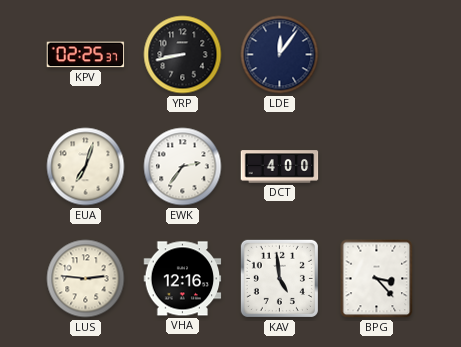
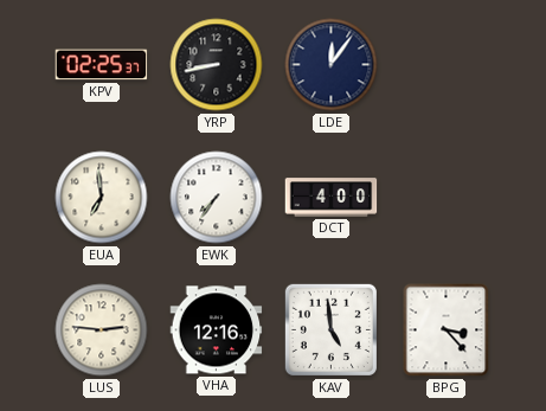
EUA: 7:03 -> 6:59 (102, 198)
EWK: 2:36 -> 7:36 (217, 198)
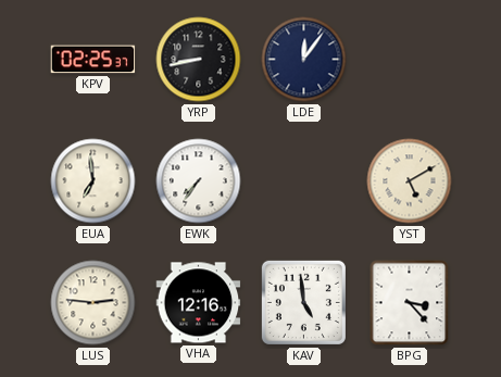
DCT: 4:00 -> none (332, 198)
YST: none -> 5:10 (410, 181)
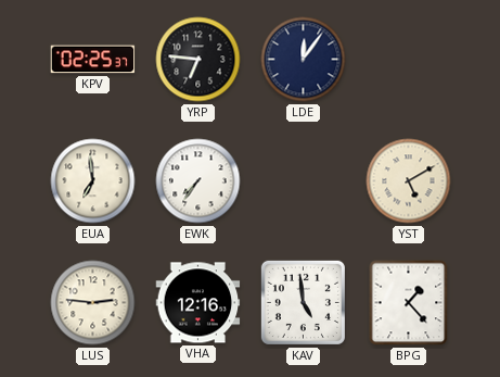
YRP: 8:43 -> 6:46 (198, 60)
BPG: 3:23 -> 1:23 (409, 303)
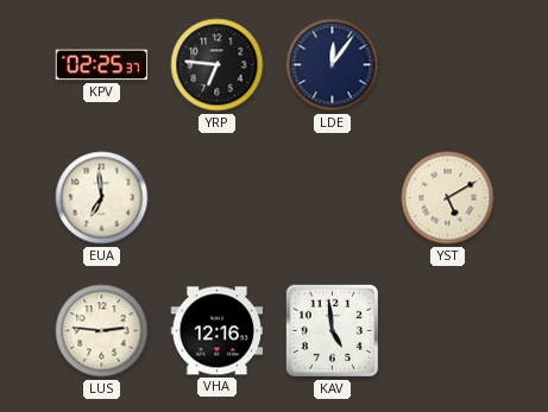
EWK: 7:36 -> none (198, 181)
BPG: 1:23 -> none (409, 303)
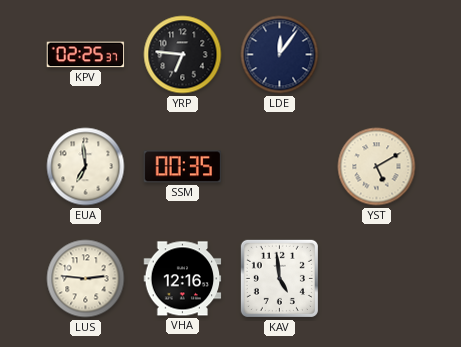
SSM: none -> 00:35 (183, 167)
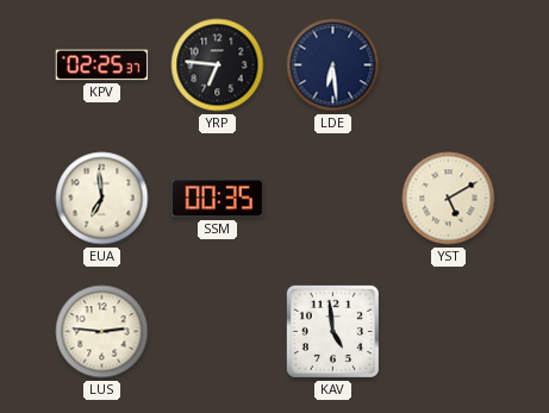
LDE: 12:06 -> 6:29 (333, 65)
VHA: 12:16 -> none (183, 279)
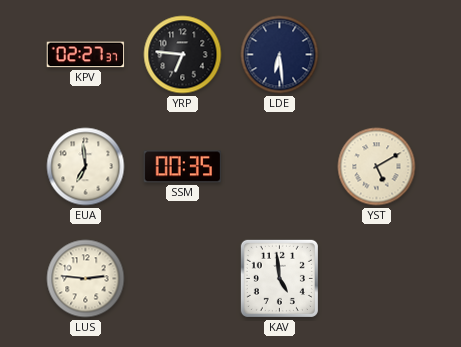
KPV: 02:25 -> 02:27 (86, 55)
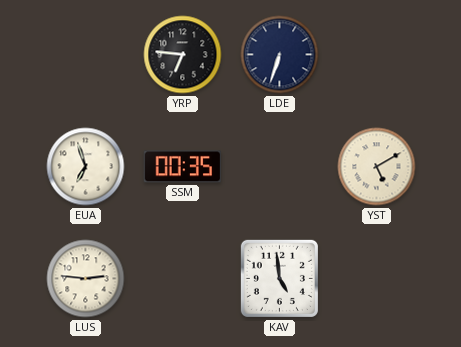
KPV: 02:27 -> none (86, 55)
LDE: 6:29 -> 6:33 (280, 55)
EUA: 6:59 -> 6:57 (86, 167)
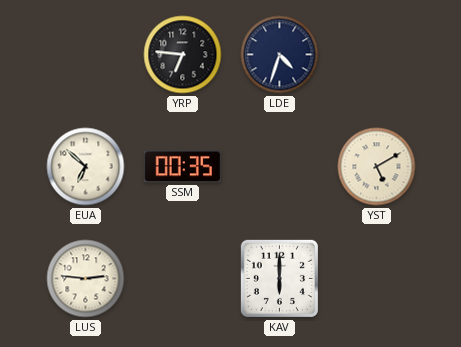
LDE: 6:33 -> 4:33 (280, 55)
EUA: 6:57 -> 6:52 (86, 167)
KAV: 4:59 -> 6:00 (279, 278)
